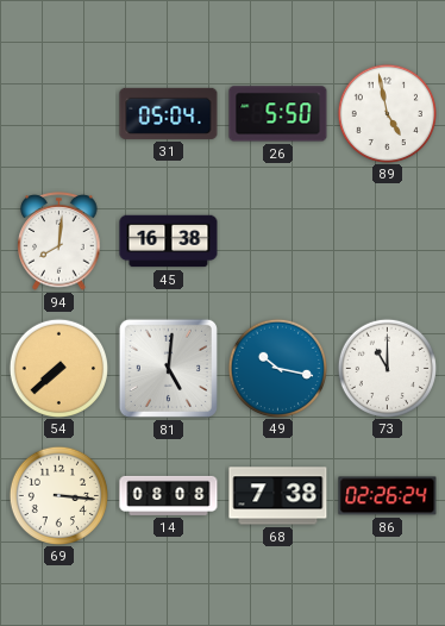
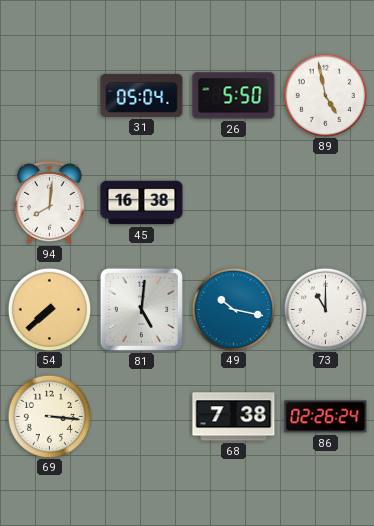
14: 08:08 -> none (169, 495)
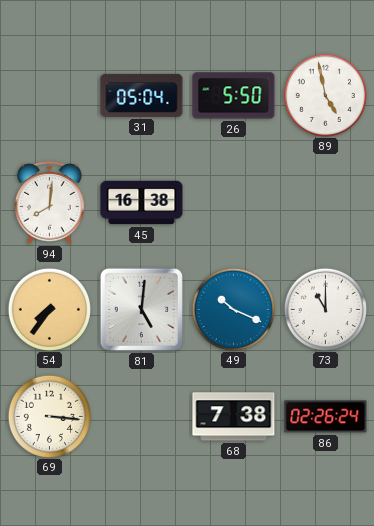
54: 7:38 -> 7:36 (49, 309)
49: 10:17 -> 10:19 (233, 309)
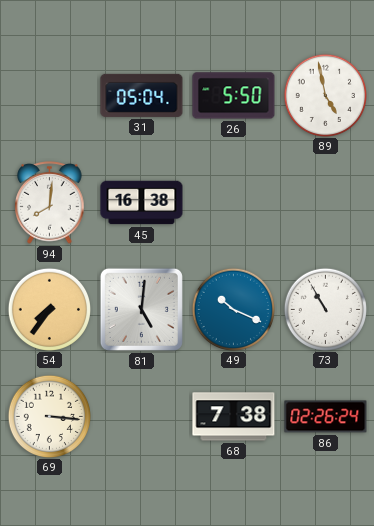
73: 11:00 -> 10:55 (325, 309)
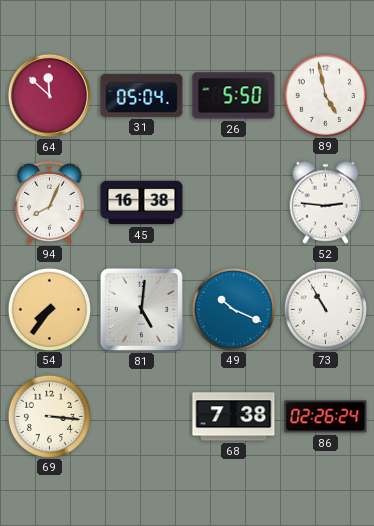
64: none -> 11:52 (49, 95)
94: 8:01 -> 8:04 (50, 203)
52: none -> 2:46 (326, 202)
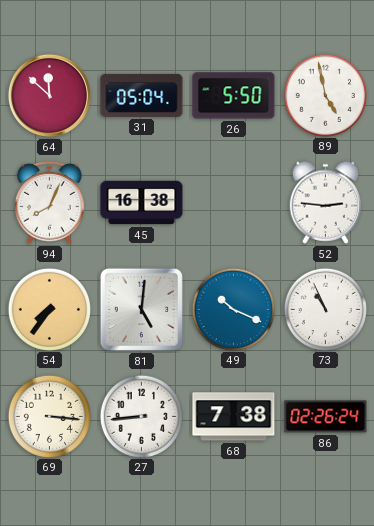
73: 10:55 -> 10:56 (325, 309)
27: none -> 8:44 (141, 416)
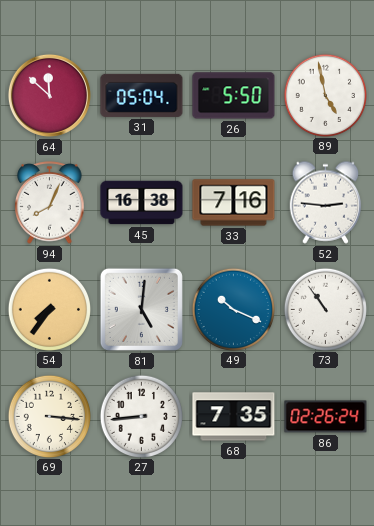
33: none -> 7:16 (234, 203)
73: 10:56 -> 10:54 (325, 309)
68: 7:38 -> 7:35 (234, 417)
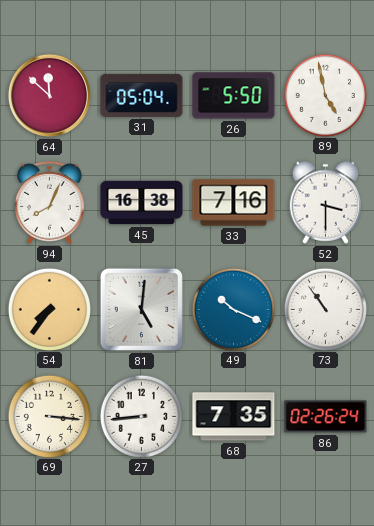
52: 2:46 -> 3:30 (326, 202)
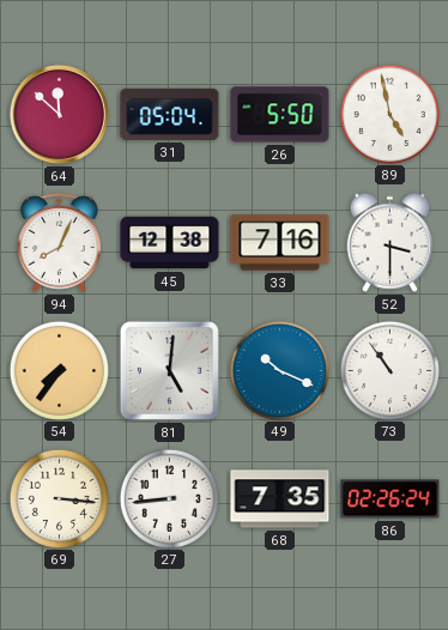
45: 16:38 -> 12:38 (170, 243)
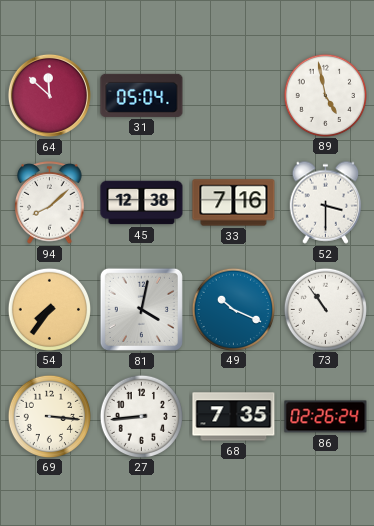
26: 5:50 -> none (280, 115)
94: 8:04 -> 8:08 (50, 203)
81: 5:01 -> 4:02 (141, 309)
